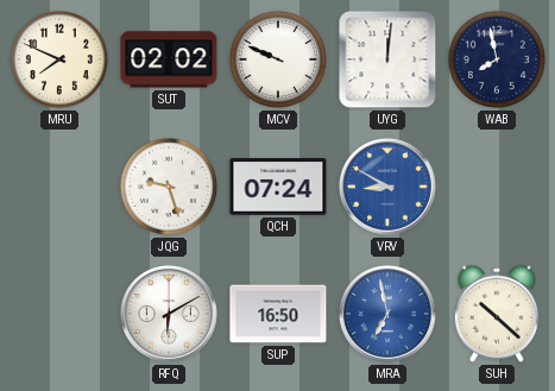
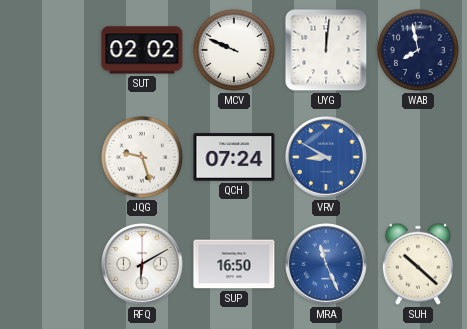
MRU: 7:49 -> none (59, 59)
MRA: 6:58 -> 11:26 (326, 264)
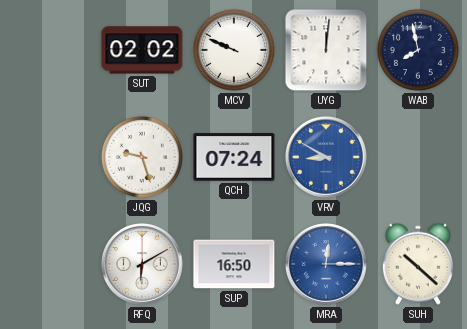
MRA: 11:26 -> 12:15 (326, 264)
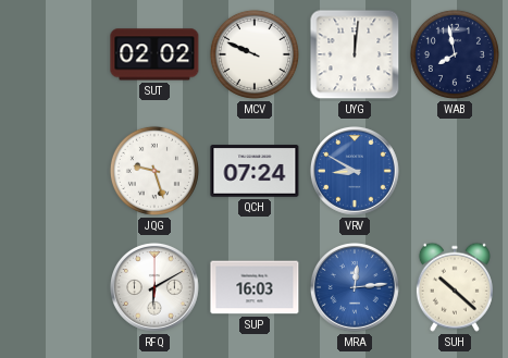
SUP: 16:50 -> 16:03 (255, 287)
MRA: 12:15 -> 12:14 (355, 287)
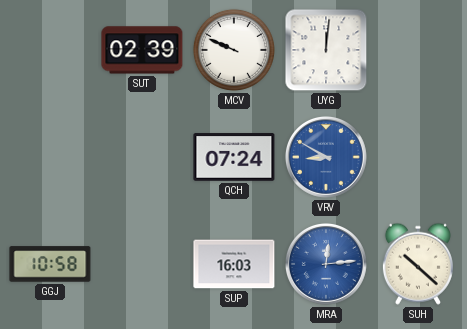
SUT: 02:02 -> 02:39 (142, 50)
WAB: 7:58 -> none (455, 54)
JQG: 9:27 -> none (154, 171)
GGJ: none -> 10:58 (50, 264)
RFQ: 6:10 -> none (154, 287)
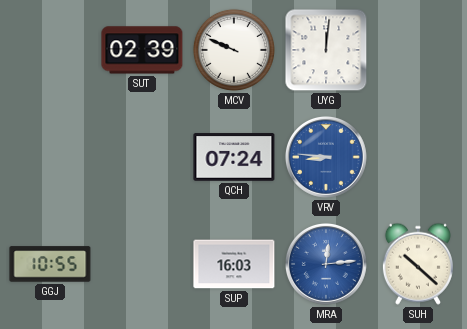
VRV: 8:50 -> 8:46 (326, 157)
GGJ: 10:58 -> 10:55 (50, 264)
